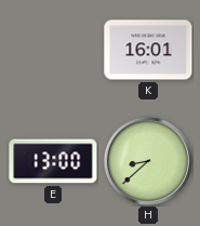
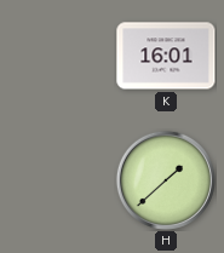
E: 13:00 -> none (53, 161)
H: 8:38 -> 1:38 (166, 180)
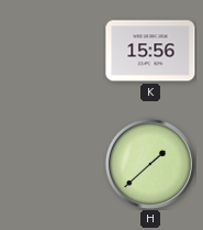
K: 16:01 -> 15:56 (150, 51)
